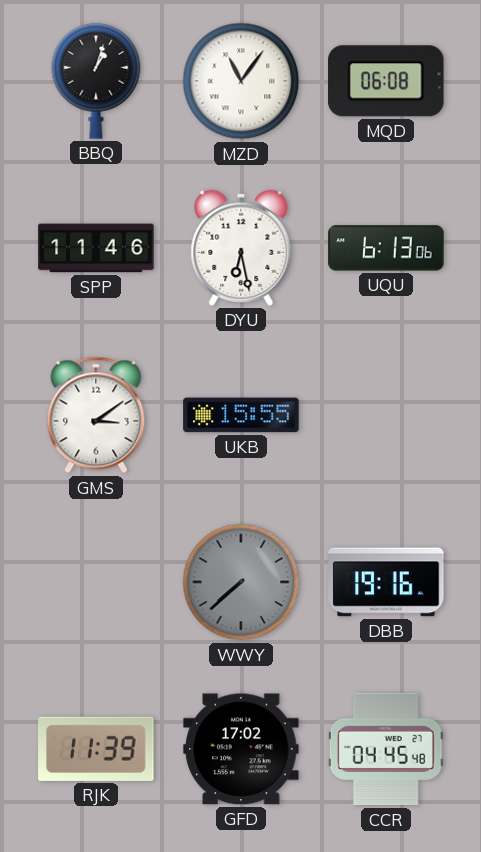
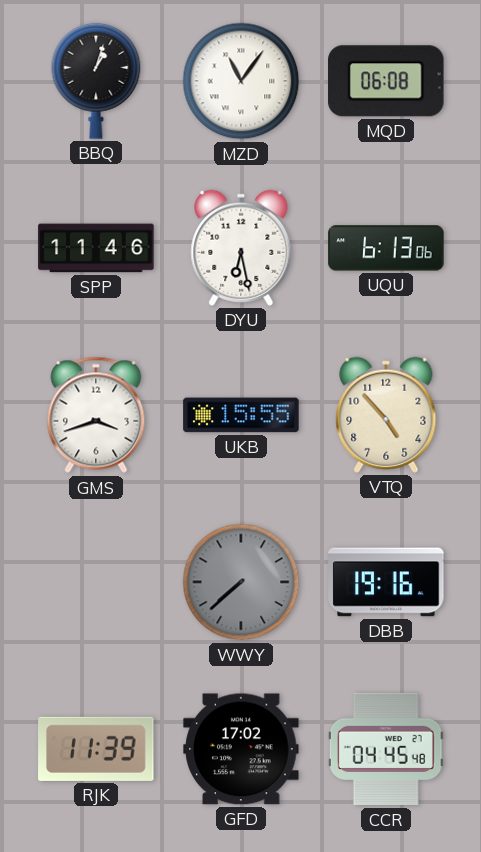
GMS: 3:09 -> 3:42 (96, 415)
VTQ: none -> 4:53 (386, 415)
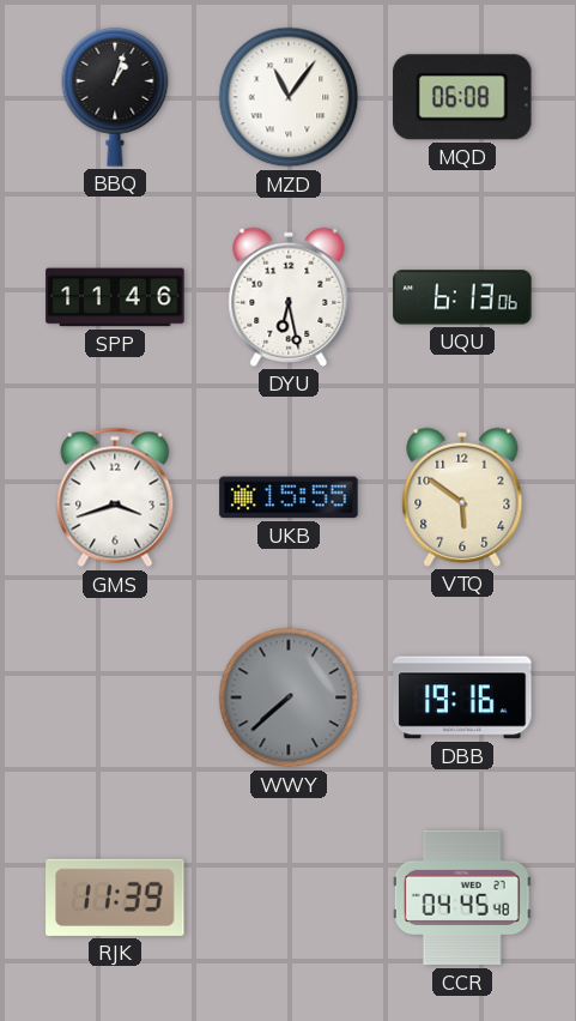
VTQ: 4:53 -> 5:51 (462, 497)
GFD: 17:02 -> none (241, 749)
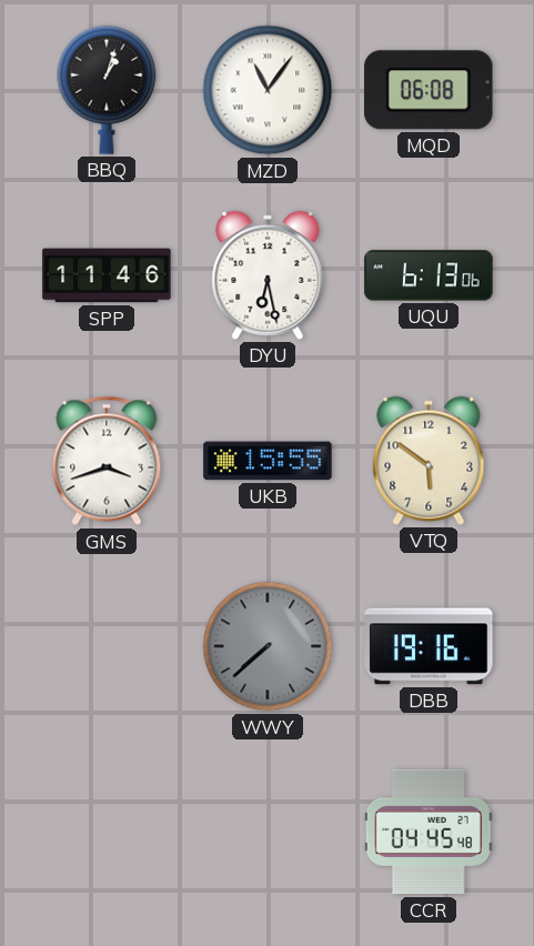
RJK: 11:39 -> none (115, 898)
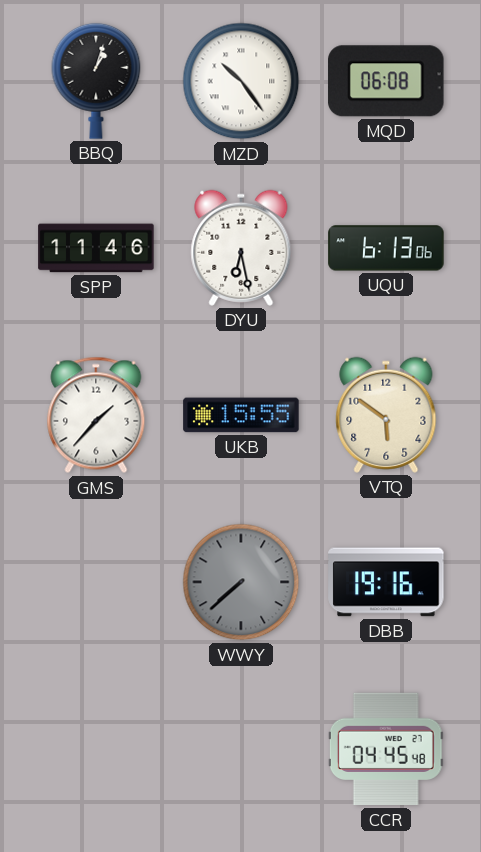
MZD: 11:06 -> 10:24 (241, 81)
GMS: 3:42 -> 1:37 (96, 415)
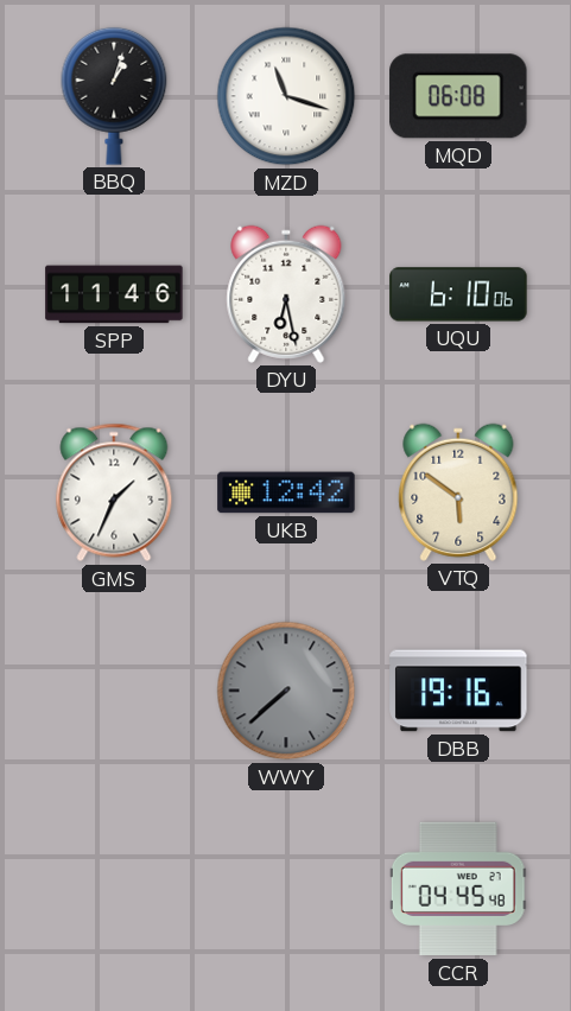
MZD: 10:24 -> 11:18 (286, 96)
UQU: 6:13 -> 6:10 (458, 294)
GMS: 1:37 -> 1:34 (114, 492)
UKB: 15:55 -> 12:42 (286, 492)
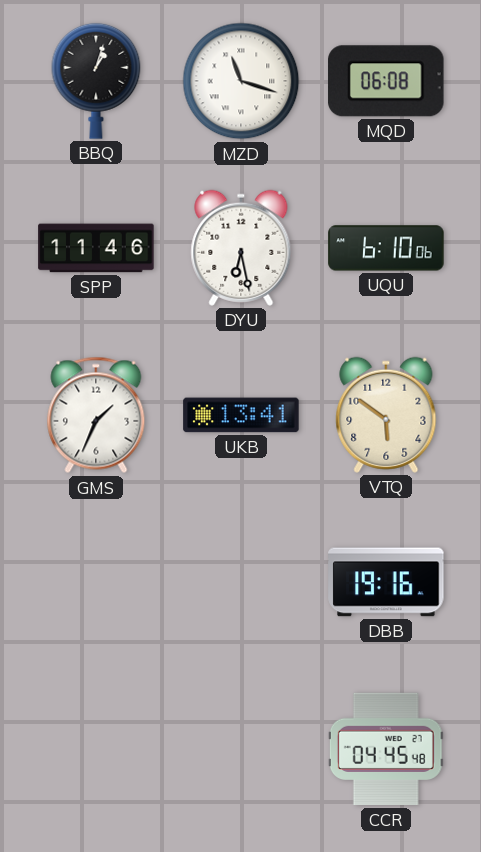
UKB: 12:42 -> 13:41 (241, 415)
WWY: 7:38 -> none (286, 691)
